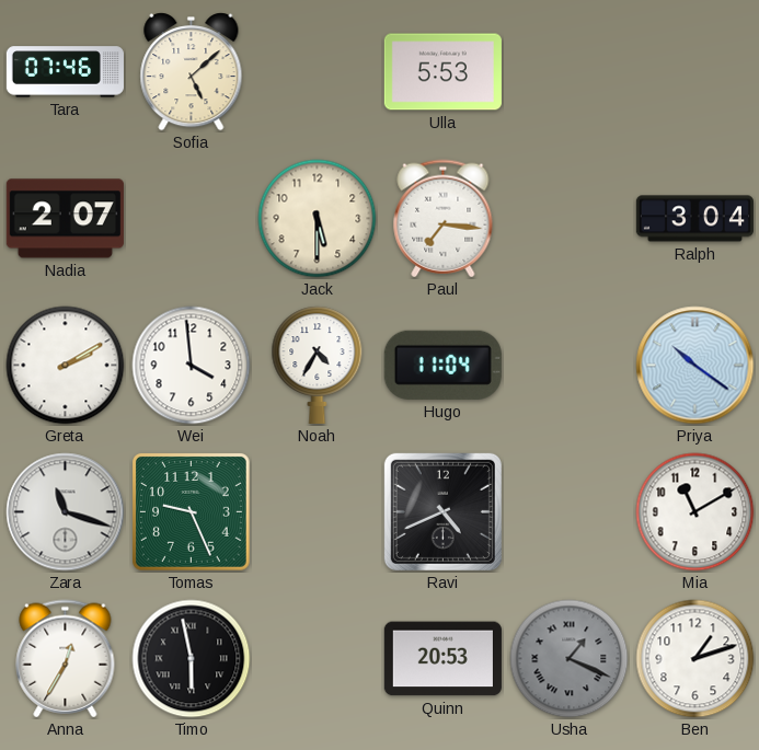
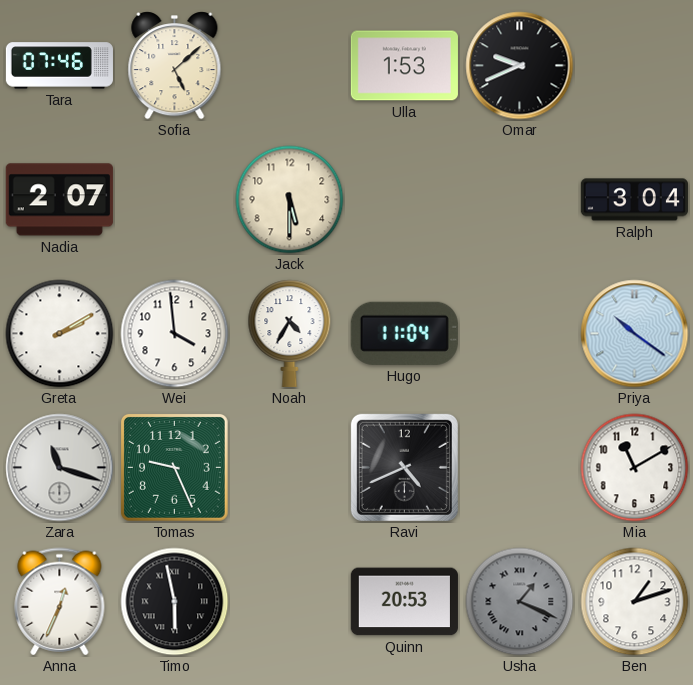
Ulla: 5:53 -> 1:53 (404, 66)
Omar: none -> 9:41 (520, 66)
Paul: 7:16 -> none (444, 219)
Anna: 12:35 -> 12:34 (60, 602)
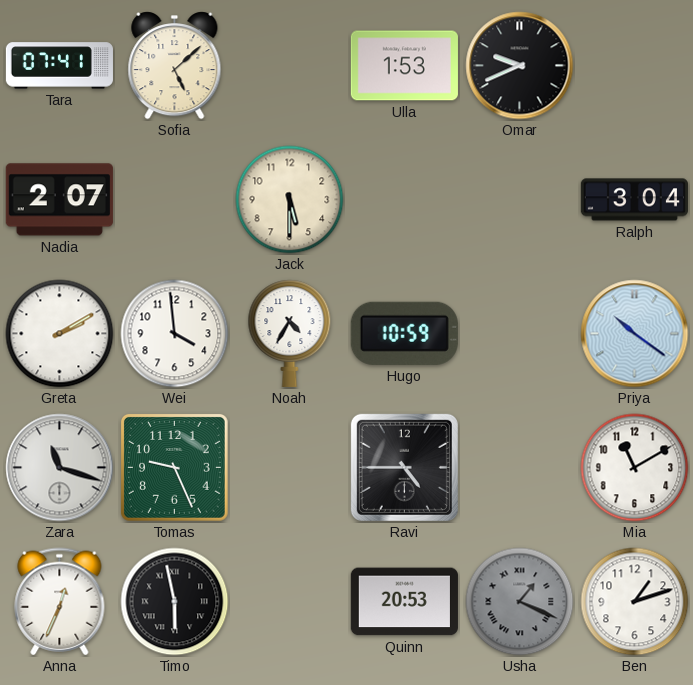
Tara: 07:46 -> 07:41 (59, 66)
Hugo: 11:04 -> 10:59 (404, 333)
Ravi: 4:41 -> 4:45 (404, 467)
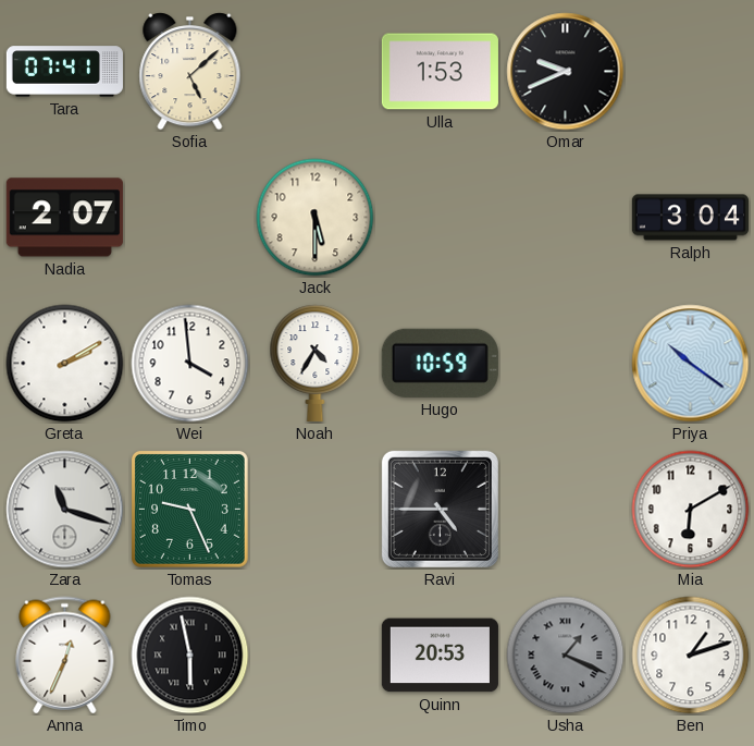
Mia: 11:10 -> 6:10 (691, 510)
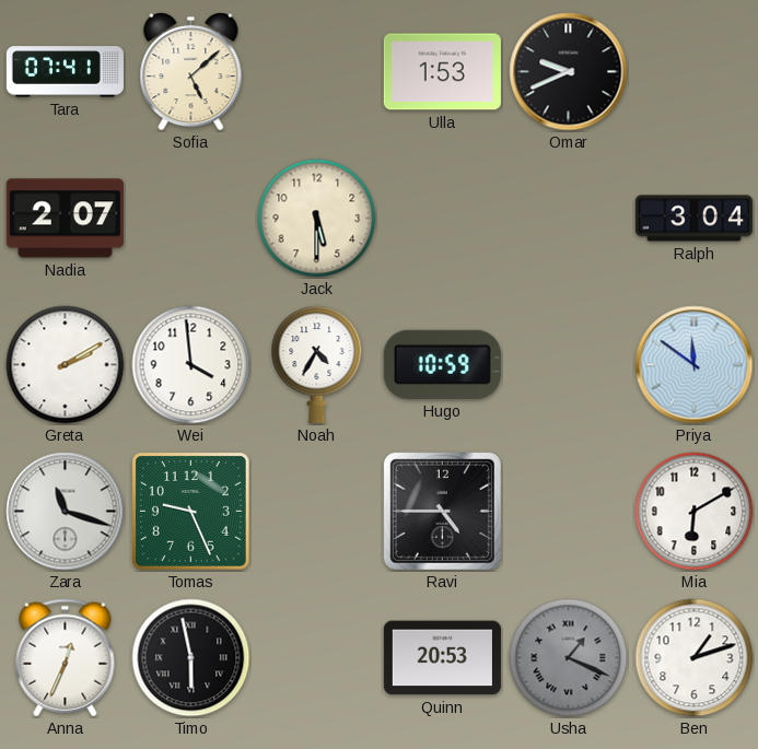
Priya: 10:21 -> 11:51 (695, 365)
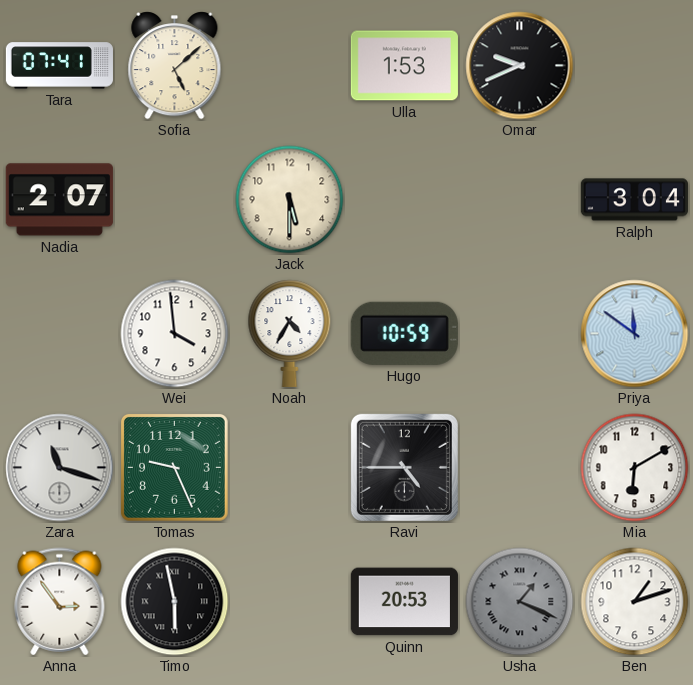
Greta: 2:10 -> none (66, 365)
Anna: 12:34 -> 2:54 (60, 602)
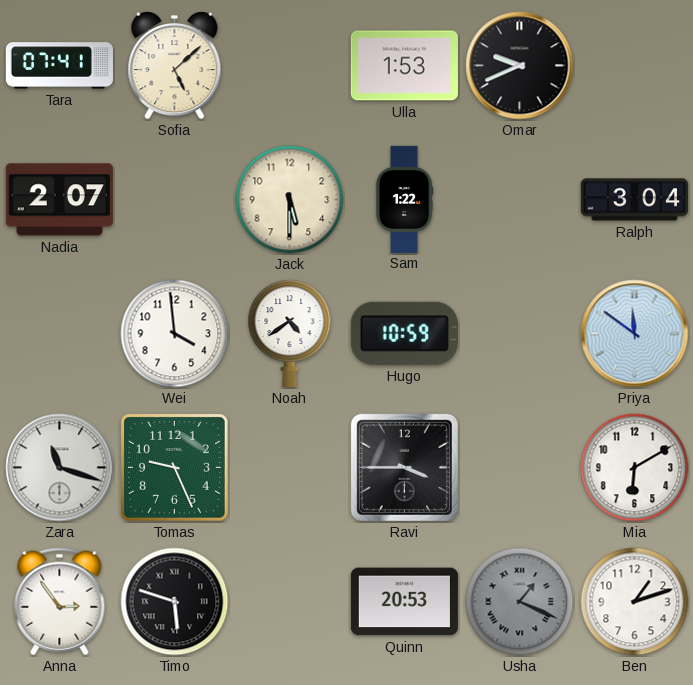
Sam: none -> 1:22 (404, 199)
Noah: 4:35 -> 4:39 (290, 333)
Ravi: 4:45 -> 3:45 (404, 467)
Timo: 5:58 -> 5:48 (175, 602)
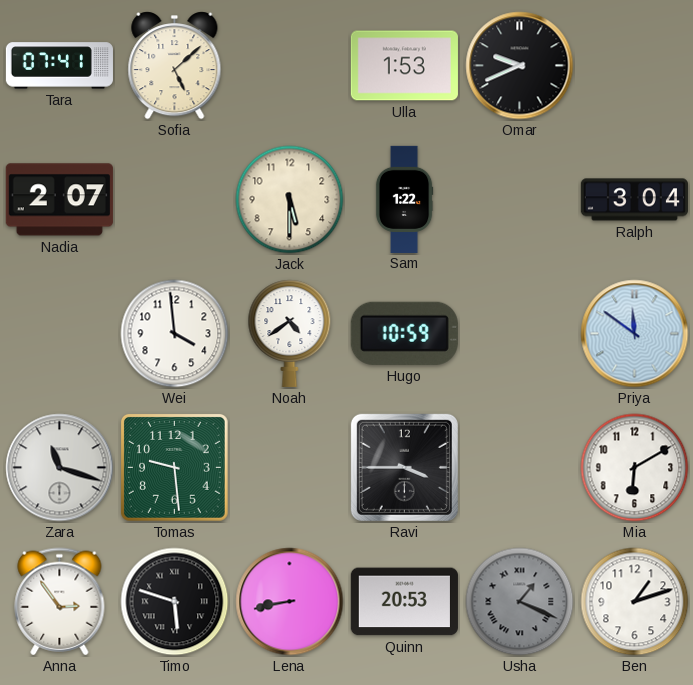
Tomas: 9:26 -> 9:29 (175, 468)
Lena: none -> 8:43 (290, 602)
